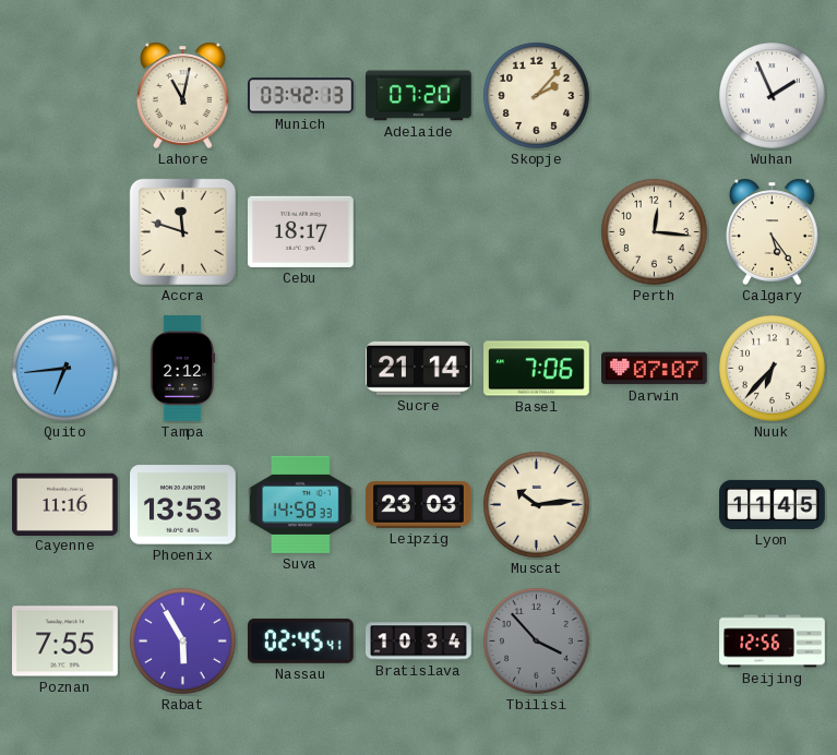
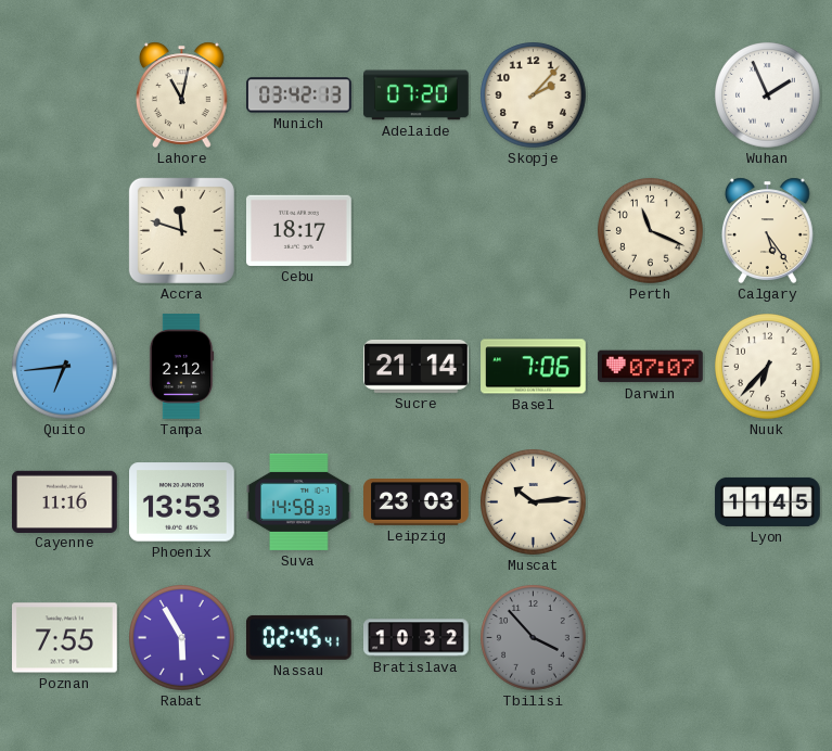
Perth: 12:16 -> 11:19 (651, 231)
Bratislava: 10:34 -> 10:32 (417, 638)
Beijing: 12:56 -> none (773, 642)
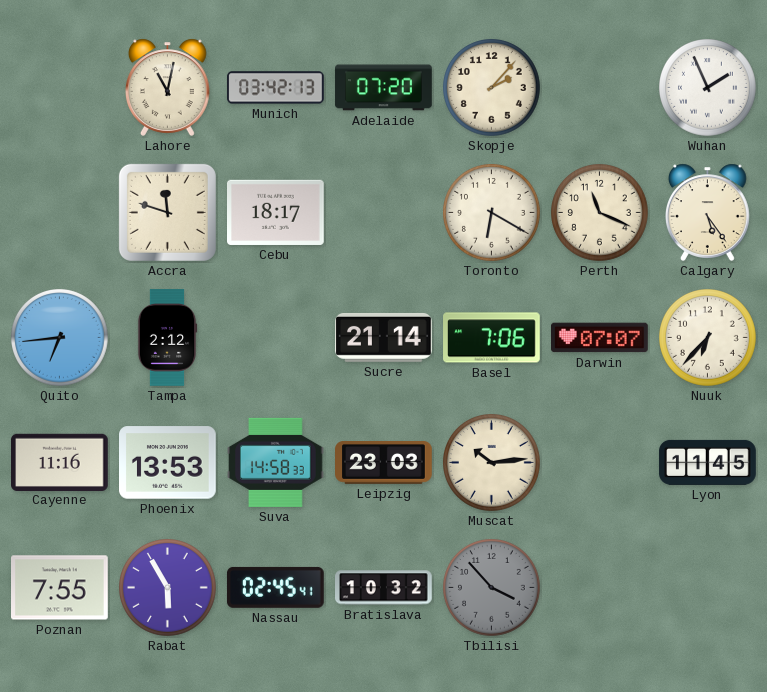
Toronto: none -> 6:20 (492, 213)
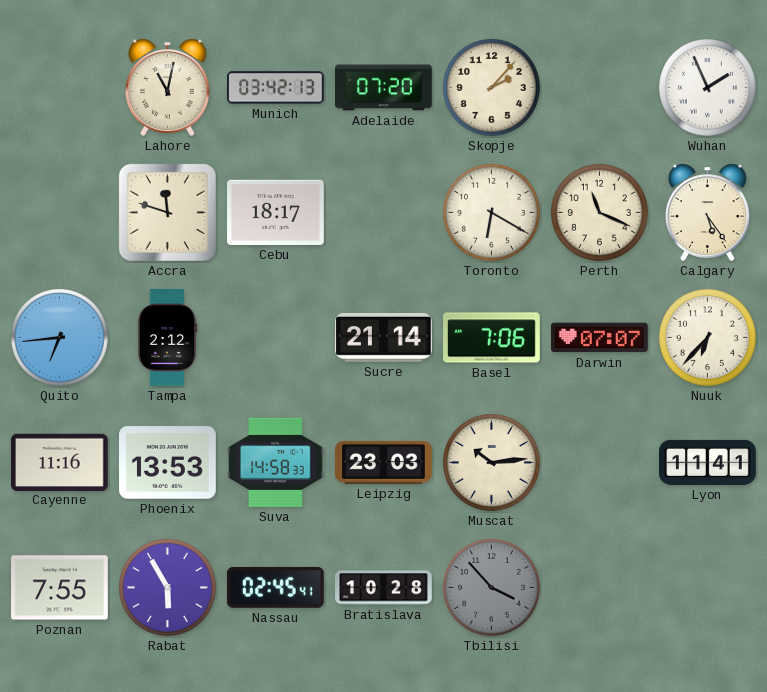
Lyon: 11:45 -> 11:41 (708, 462)
Bratislava: 10:32 -> 10:28 (384, 588)
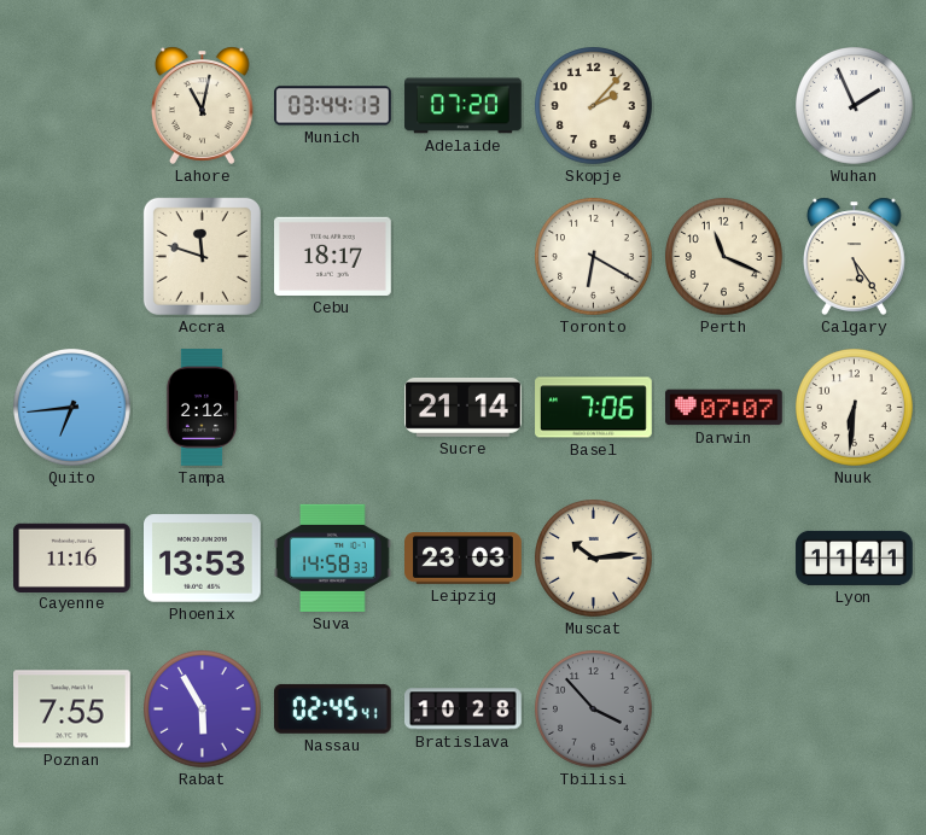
Munich: 03:42 -> 03:44 (333, 106)
Nuuk: 6:37 -> 6:31 (855, 408)
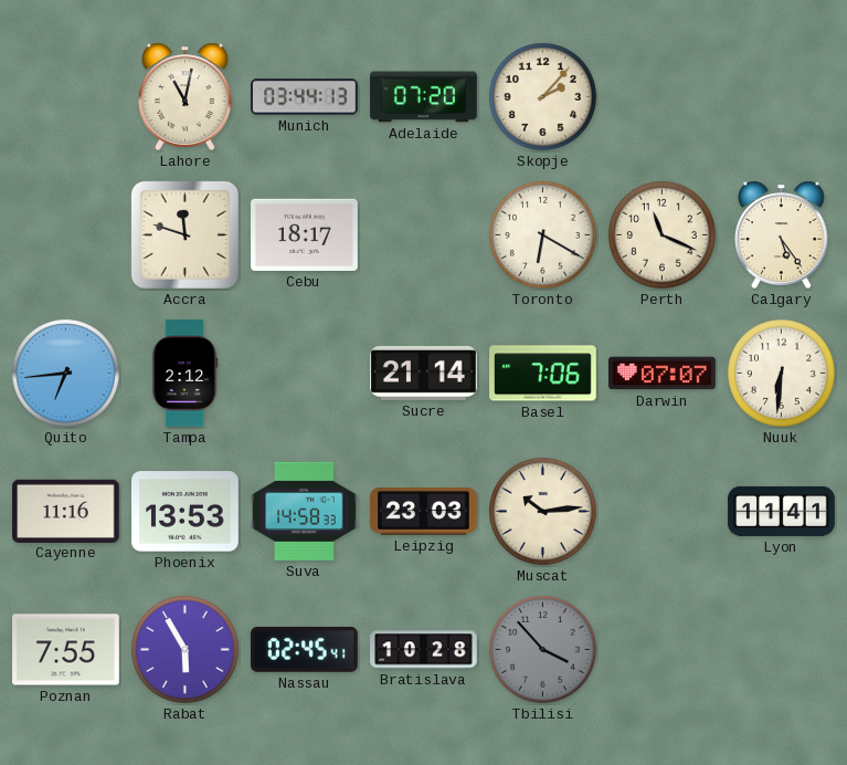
Wuhan: 1:56 -> none (855, 106)
